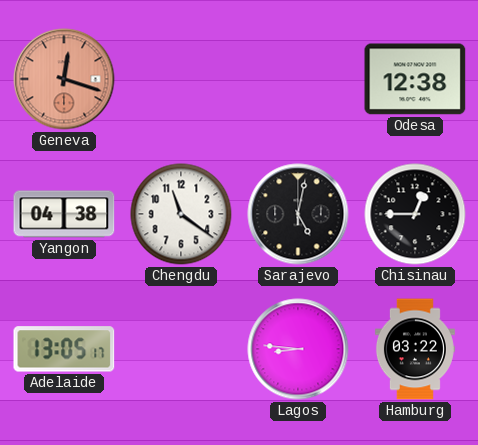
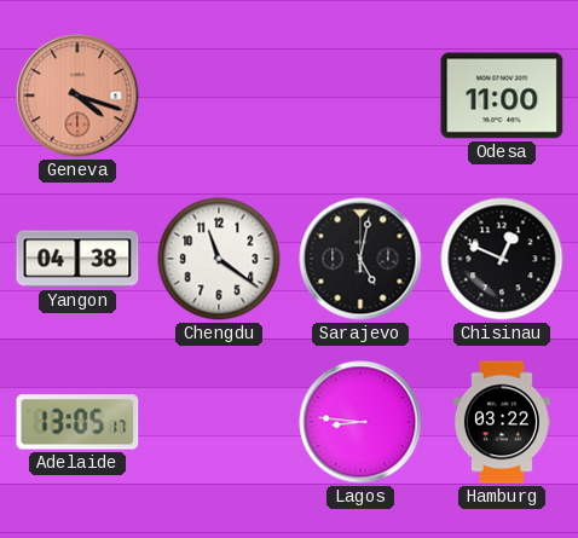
Geneva: 12:18 -> 4:18 (77, 96)
Odesa: 12:38 -> 11:00 (502, 96)
Chisinau: 12:45 -> 12:49 (502, 259)
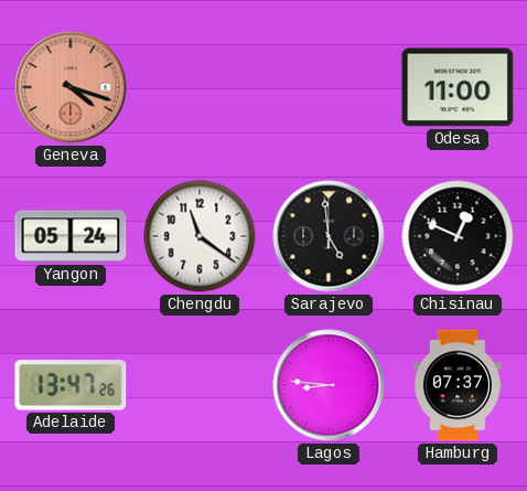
Yangon: 04:38 -> 05:24 (71, 236)
Sarajevo: 5:02 -> 4:59 (329, 236)
Adelaide: 13:05 -> 13:47 (71, 385)
Hamburg: 03:22 -> 07:37 (458, 385)
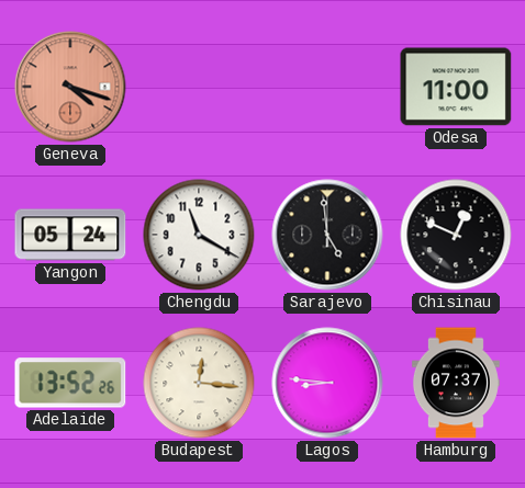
Chengdu: 11:21 -> 11:20 (199, 235)
Adelaide: 13:47 -> 13:52 (70, 383)
Budapest: none -> 12:16 (199, 383)
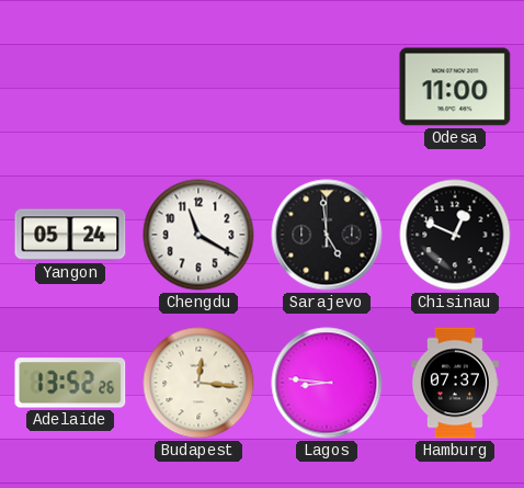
Geneva: 4:18 -> none (70, 87)
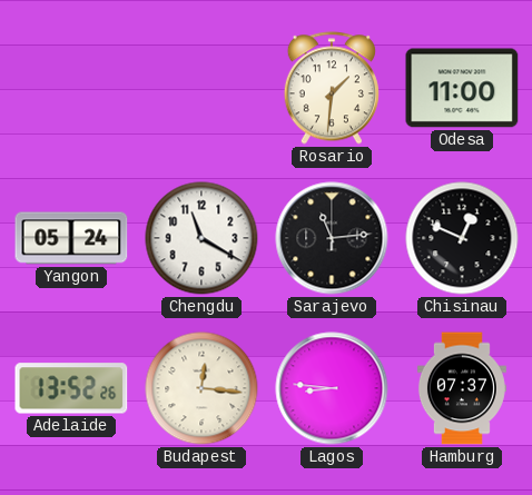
Rosario: none -> 1:31 (332, 88)
Sarajevo: 4:59 -> 11:14 (332, 238)
